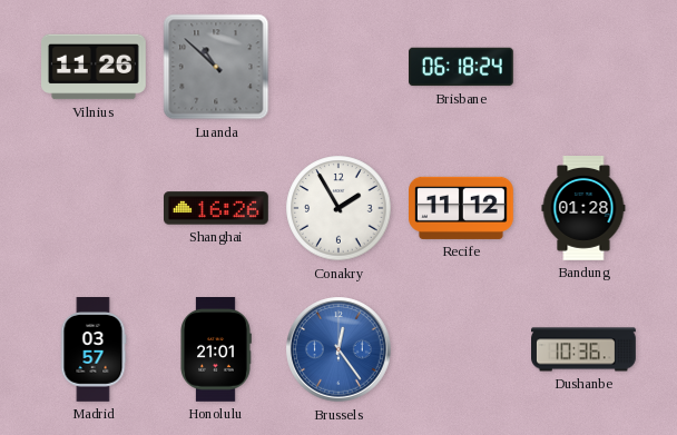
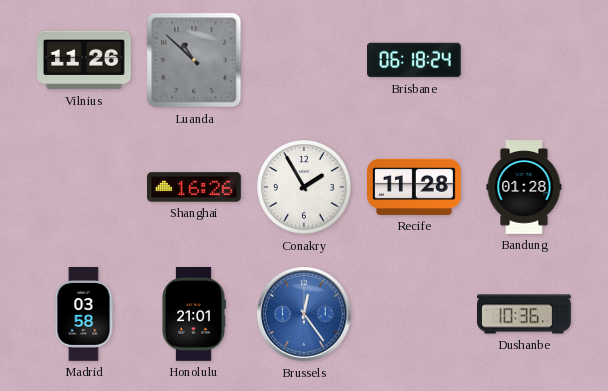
Recife: 11:12 -> 11:28 (415, 187)
Madrid: 03:57 -> 03:58 (84, 315)
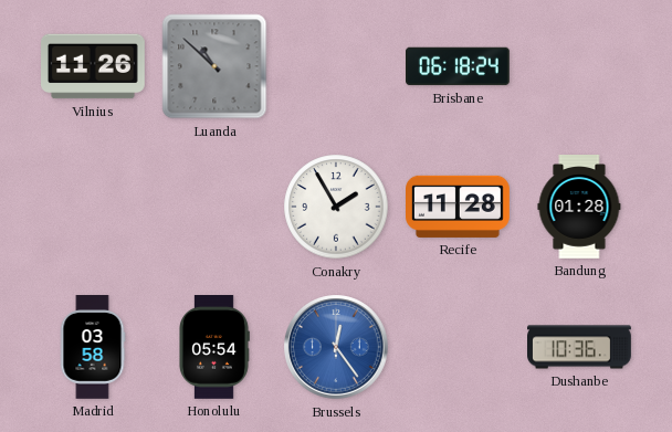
Shanghai: 16:26 -> none (195, 187)
Honolulu: 21:01 -> 05:54 (214, 348)
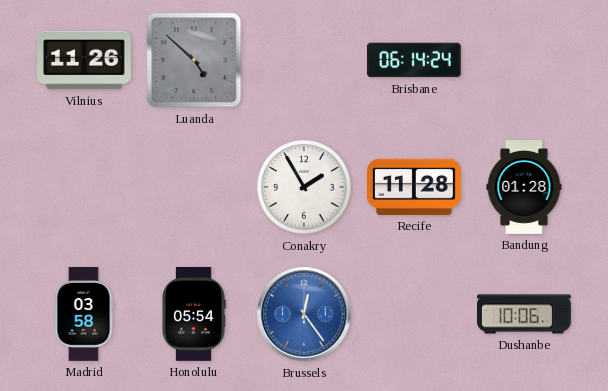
Luanda: 10:52 -> 4:52 (194, 60)
Brisbane: 06:18 -> 06:14 (415, 60)
Dushanbe: 10:36 -> 10:06 (525, 314)
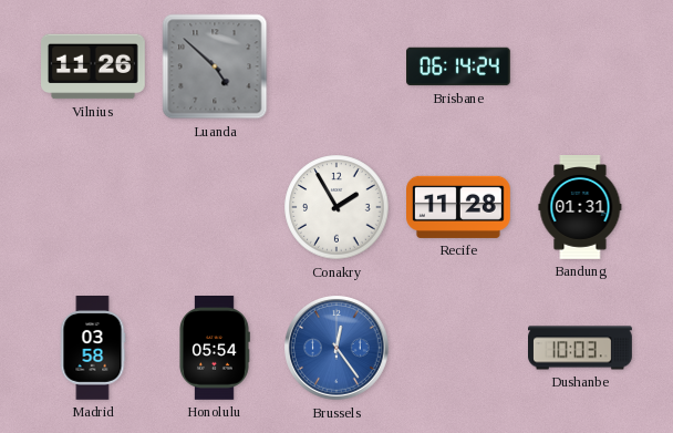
Bandung: 01:28 -> 01:31 (580, 208)
Dushanbe: 10:06 -> 10:03 (581, 348)
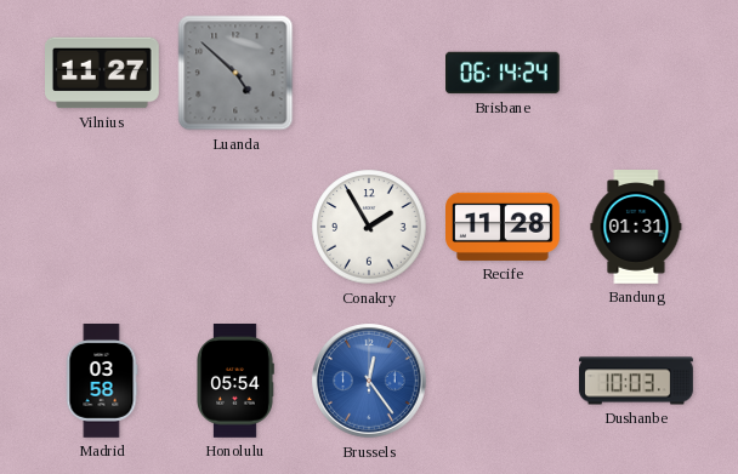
Vilnius: 11:26 -> 11:27 (103, 73)
